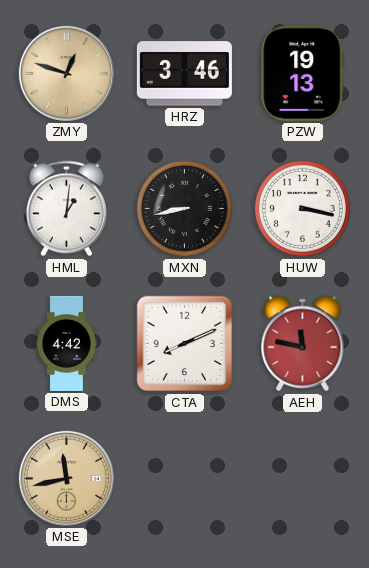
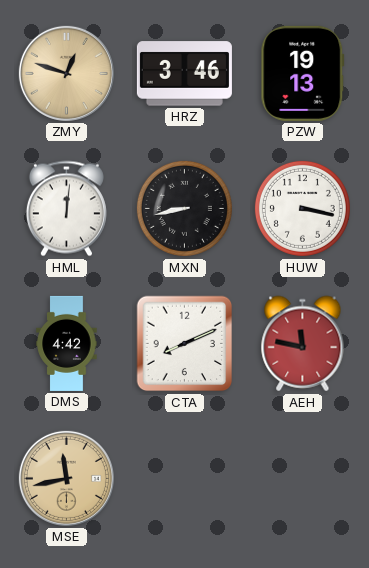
HML: 1:01 -> 12:01 (66, 209)
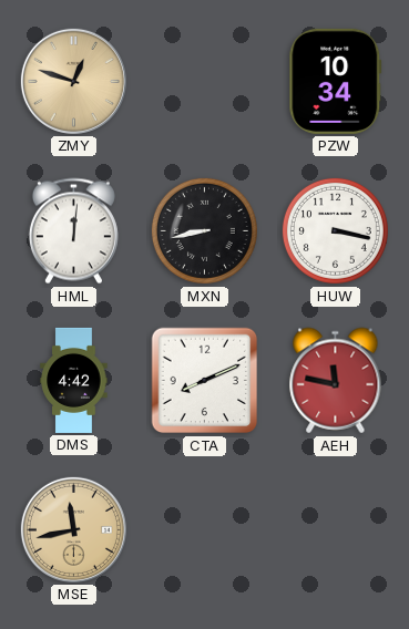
HRZ: 3:46 -> none (184, 74)
PZW: 19:13 -> 10:34 (336, 81)
